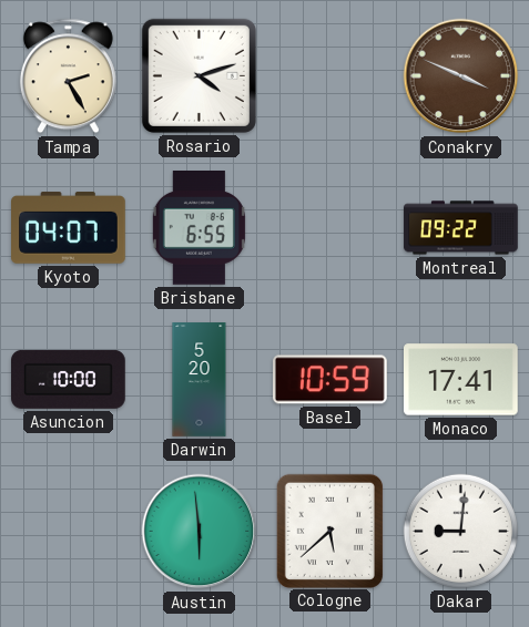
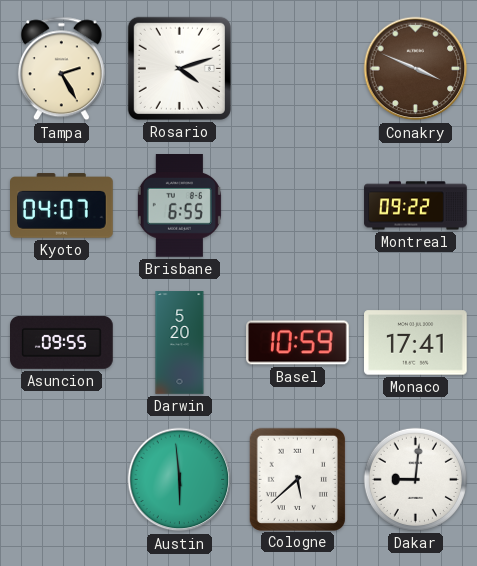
Asuncion: 10:00 -> 09:55 (62, 342)
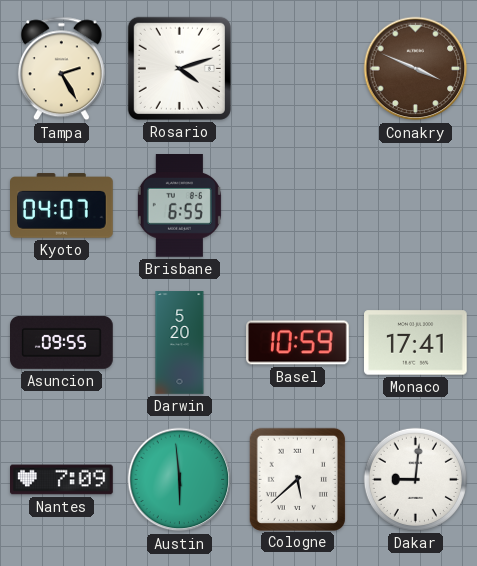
Montreal: 09:22 -> none (416, 206)
Nantes: none -> 7:09 (62, 480)
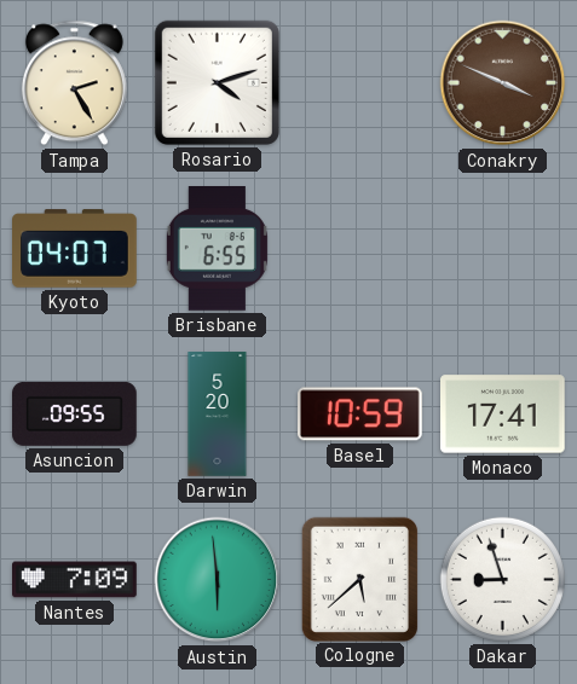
Dakar: 9:01 -> 8:57 (502, 579)
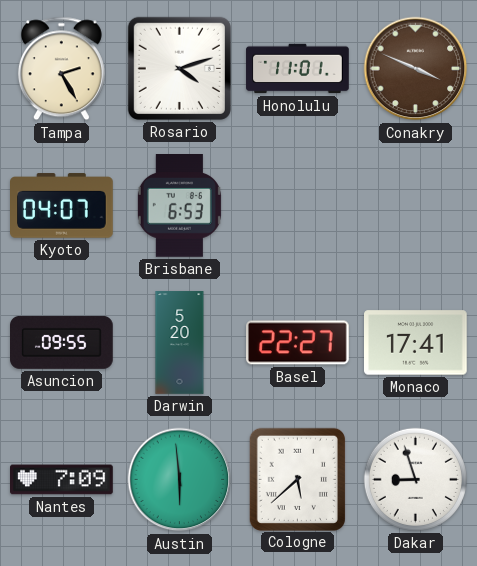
Honolulu: none -> 11:01 (298, 69)
Brisbane: 6:55 -> 6:53 (179, 206)
Basel: 10:59 -> 22:27 (298, 343)
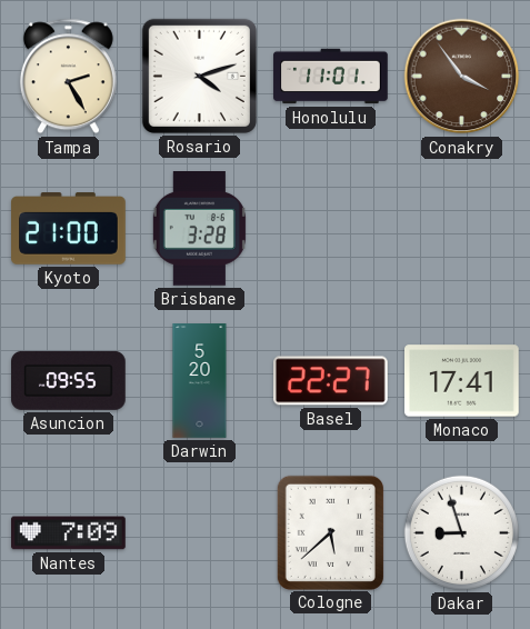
Conakry: 3:49 -> 3:54 (462, 77)
Kyoto: 04:07 -> 21:00 (69, 229)
Brisbane: 6:53 -> 3:28 (199, 229)
Austin: 5:59 -> none (180, 480)
